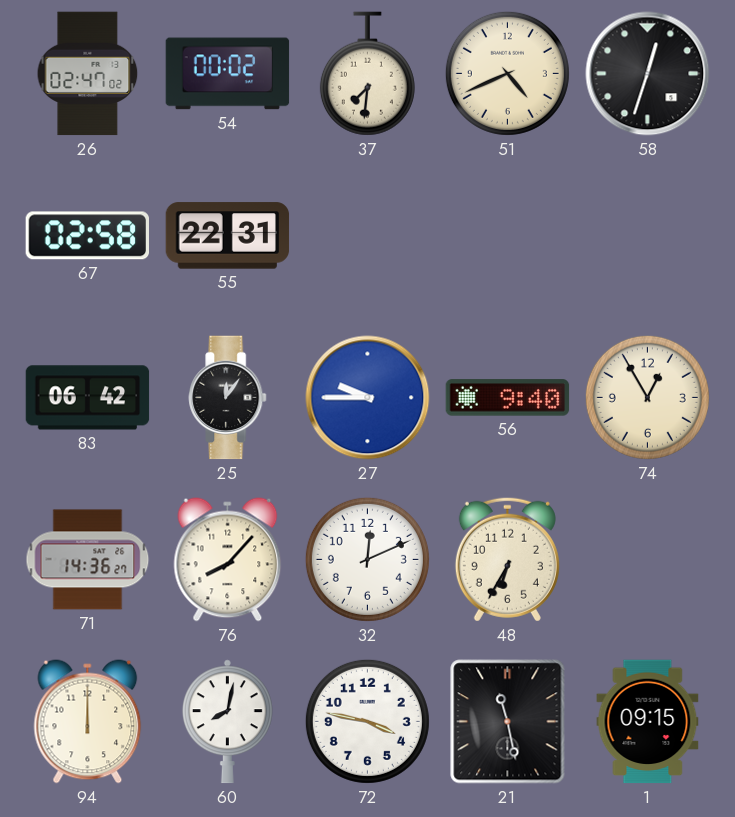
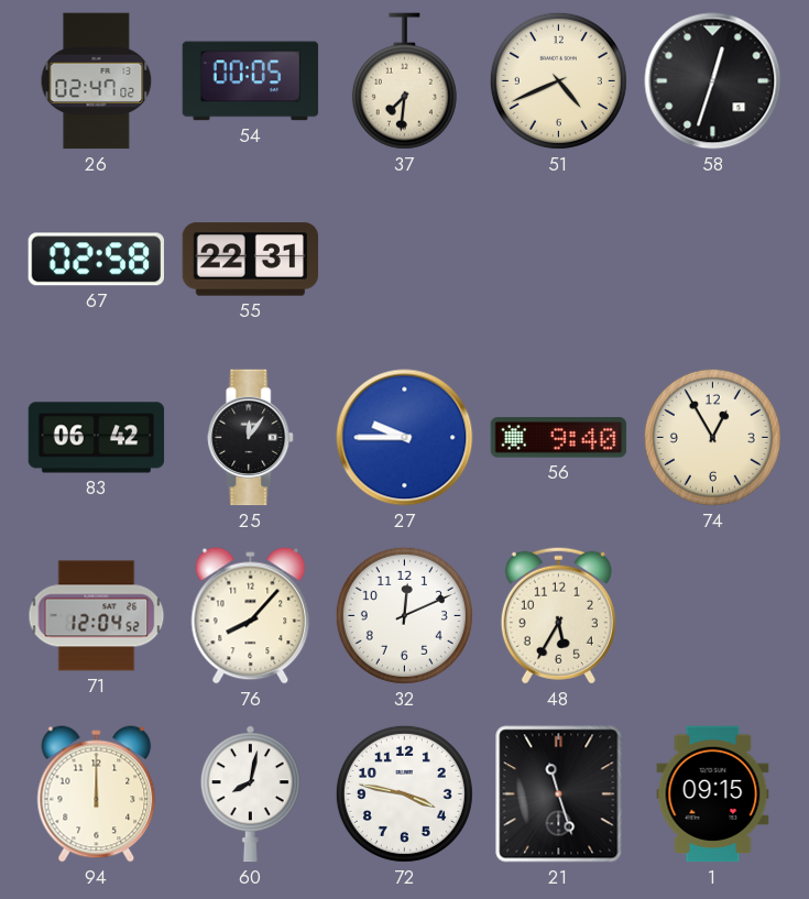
54: 00:02 -> 00:05 (251, 81)
71: 14:36 -> 12:04 (97, 616)
48: 6:35 -> 5:35 (558, 615)
21: 11:28 -> 11:27 (559, 794)
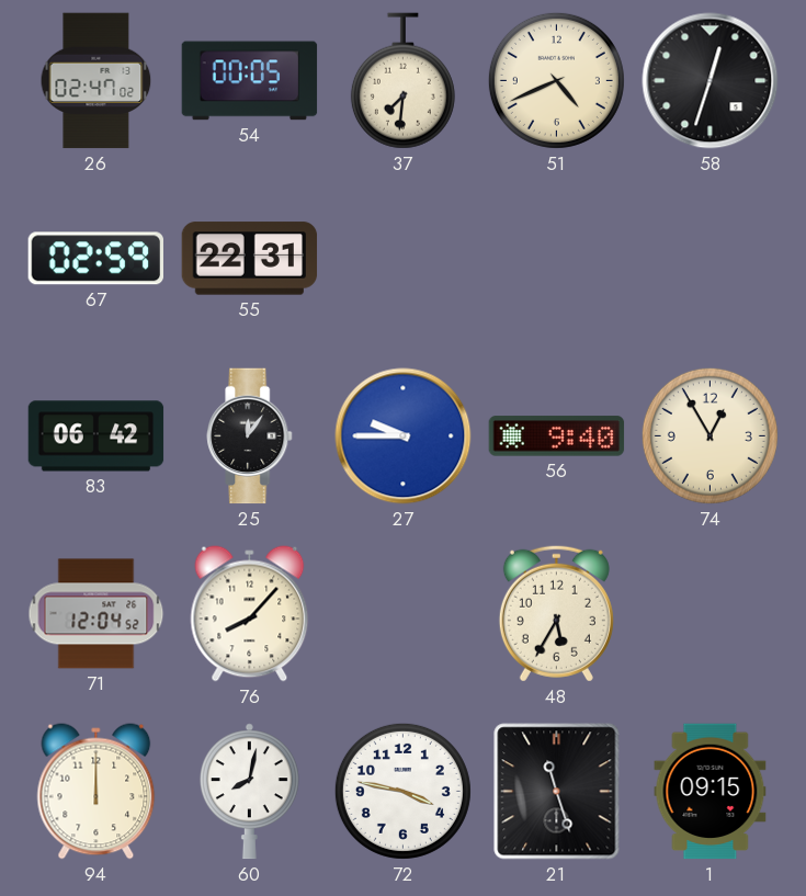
67: 02:58 -> 02:59 (95, 259)
32: 12:11 -> none (404, 615)
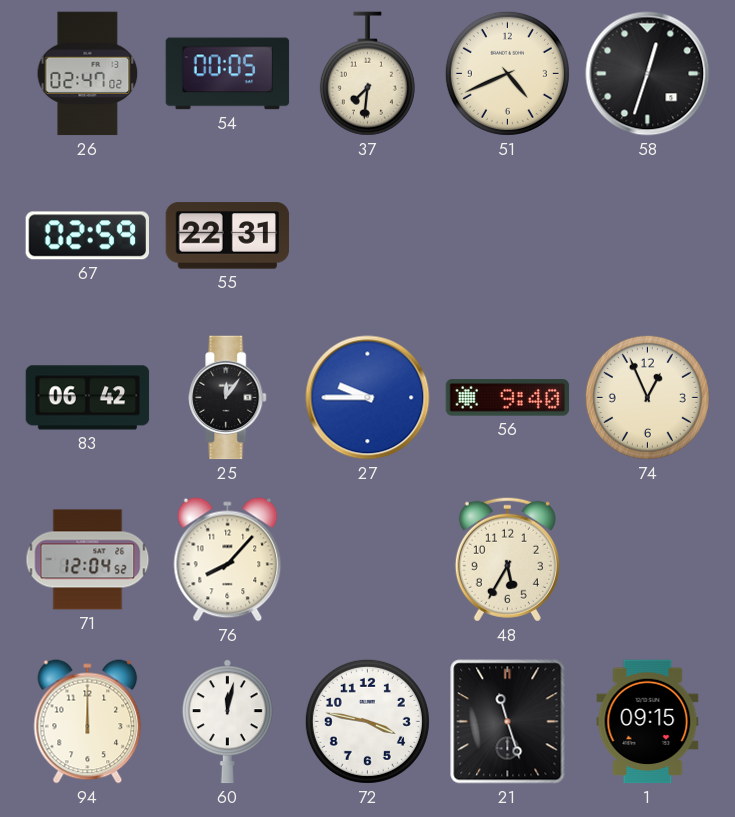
74: 12:55 -> 12:56 (647, 397)
60: 8:02 -> 12:02 (227, 722)
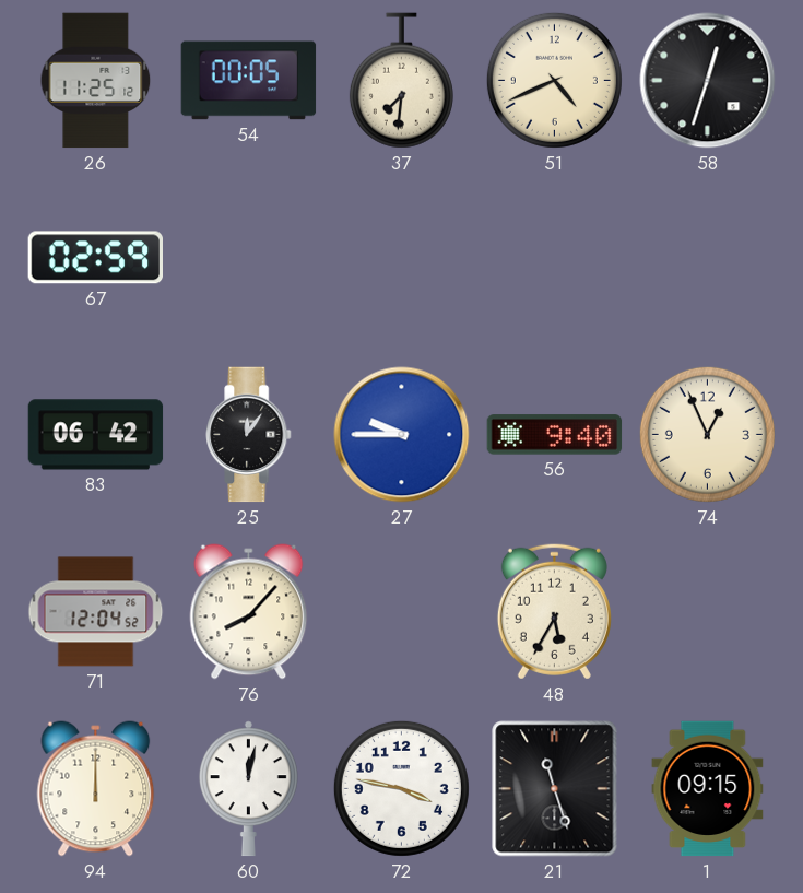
26: 02:47 -> 11:25 (96, 81)
55: 22:31 -> none (228, 236)
